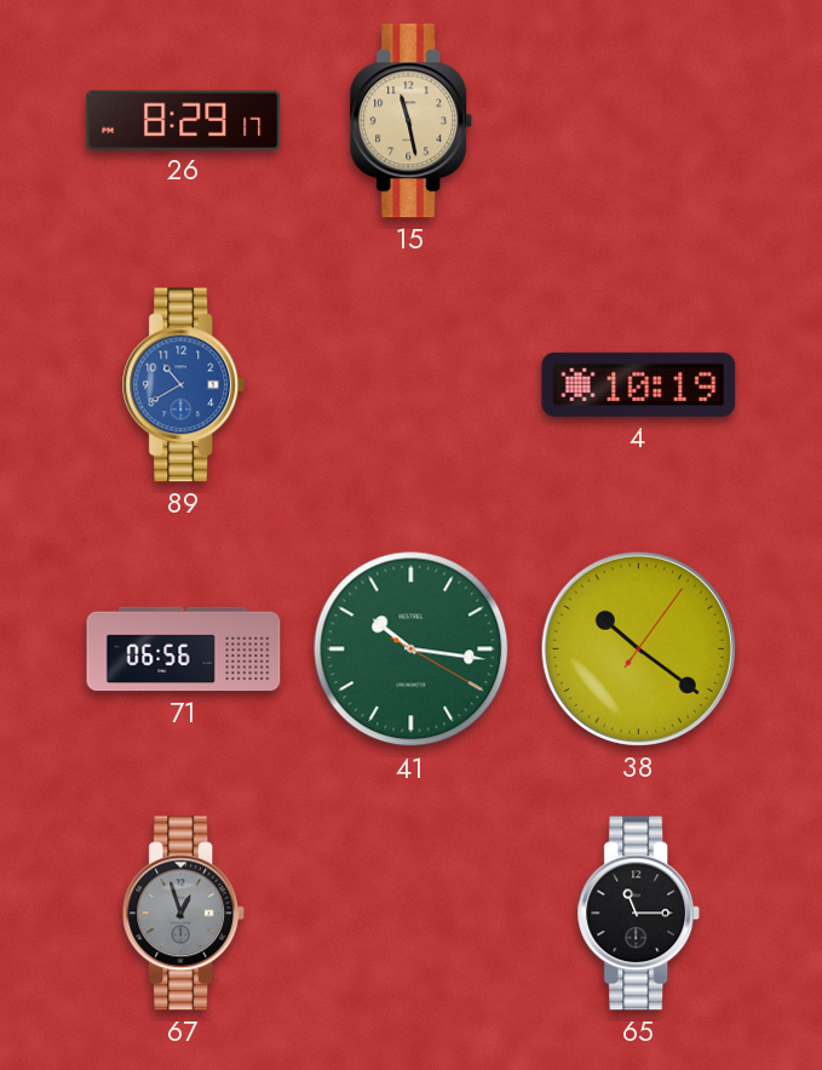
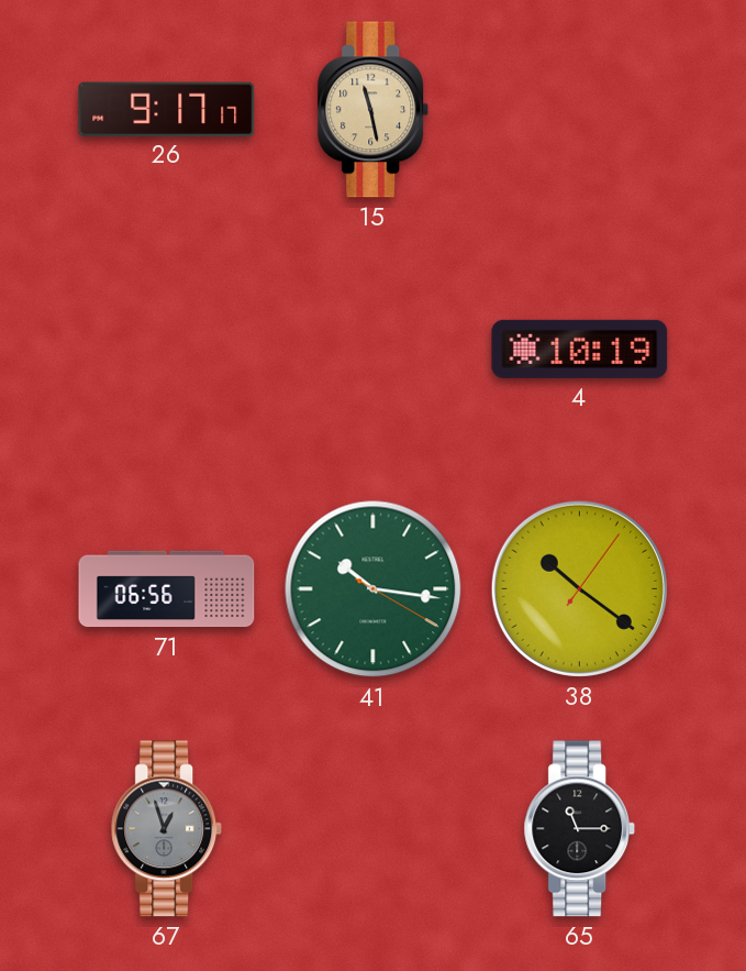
26: 8:29 -> 9:17 (167, 109)
89: 10:40 -> none (184, 385)
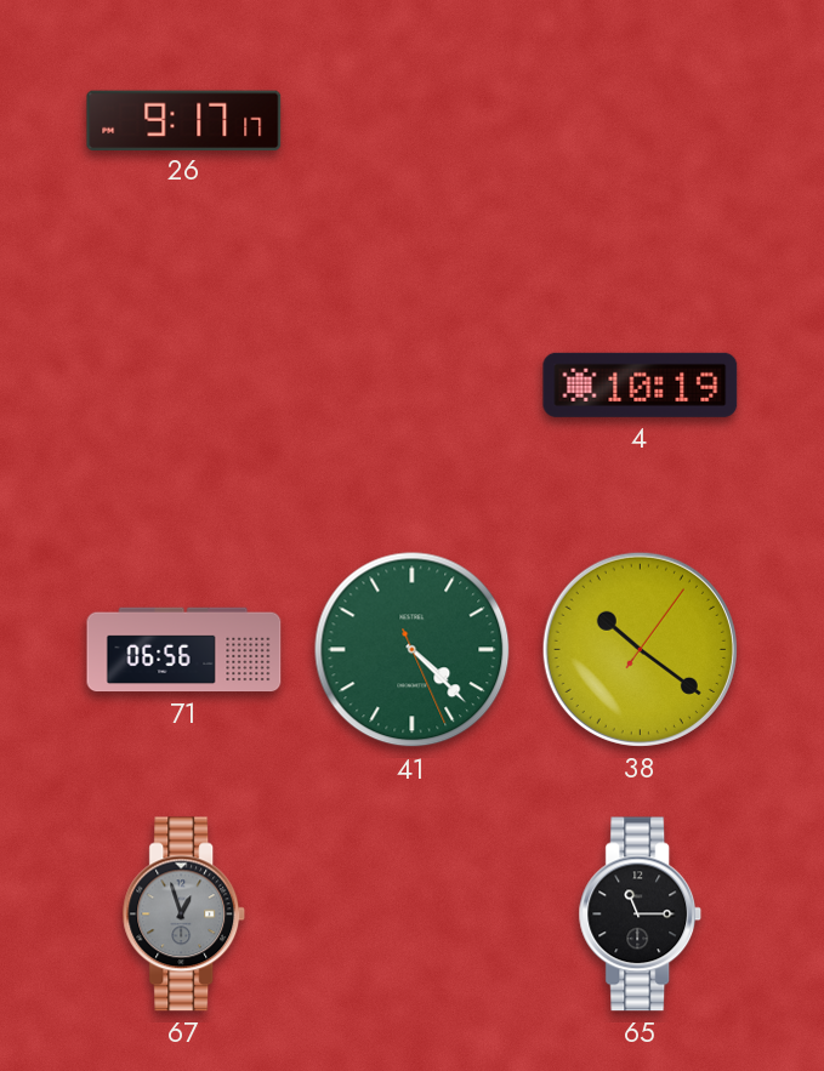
15: 11:28 -> none (374, 110)
41: 10:16 -> 4:22 (413, 650)
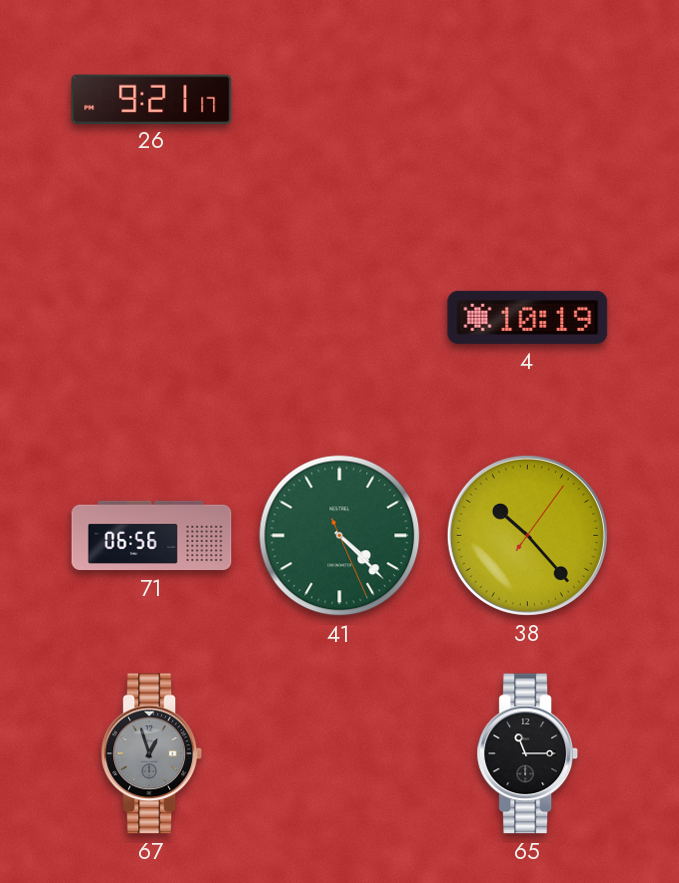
26: 9:17 -> 9:21 (152, 99)
38: 10:21 -> 10:23 (527, 535)
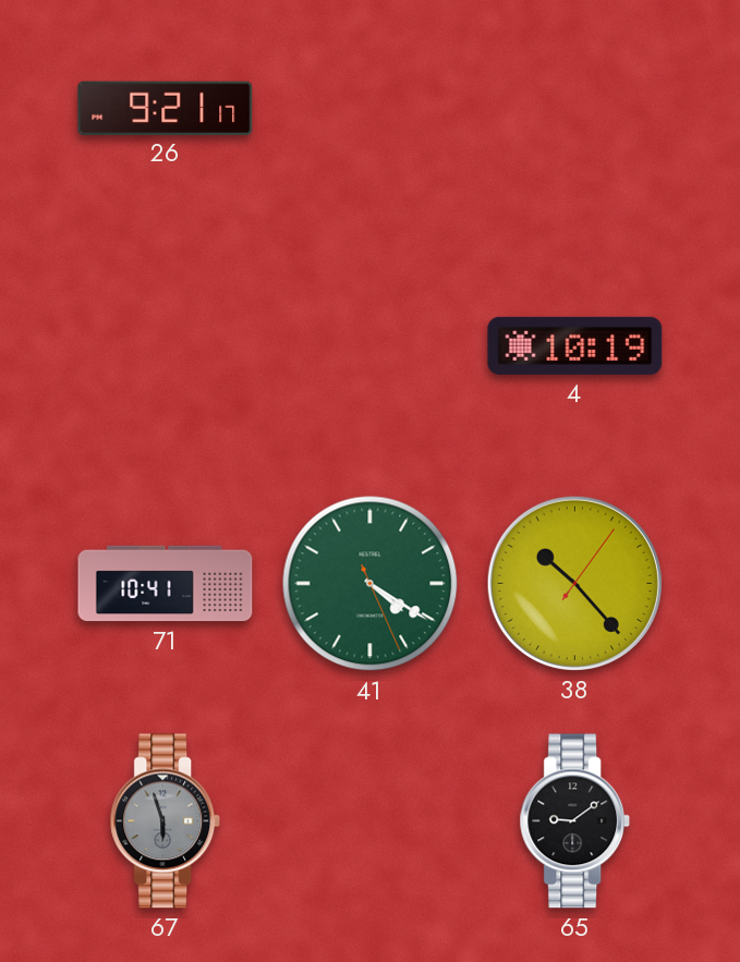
71: 06:56 -> 10:41 (166, 584)
41: 4:22 -> 4:20 (371, 584)
67: 12:57 -> 5:57 (166, 821)
65: 11:15 -> 9:09 (575, 821)
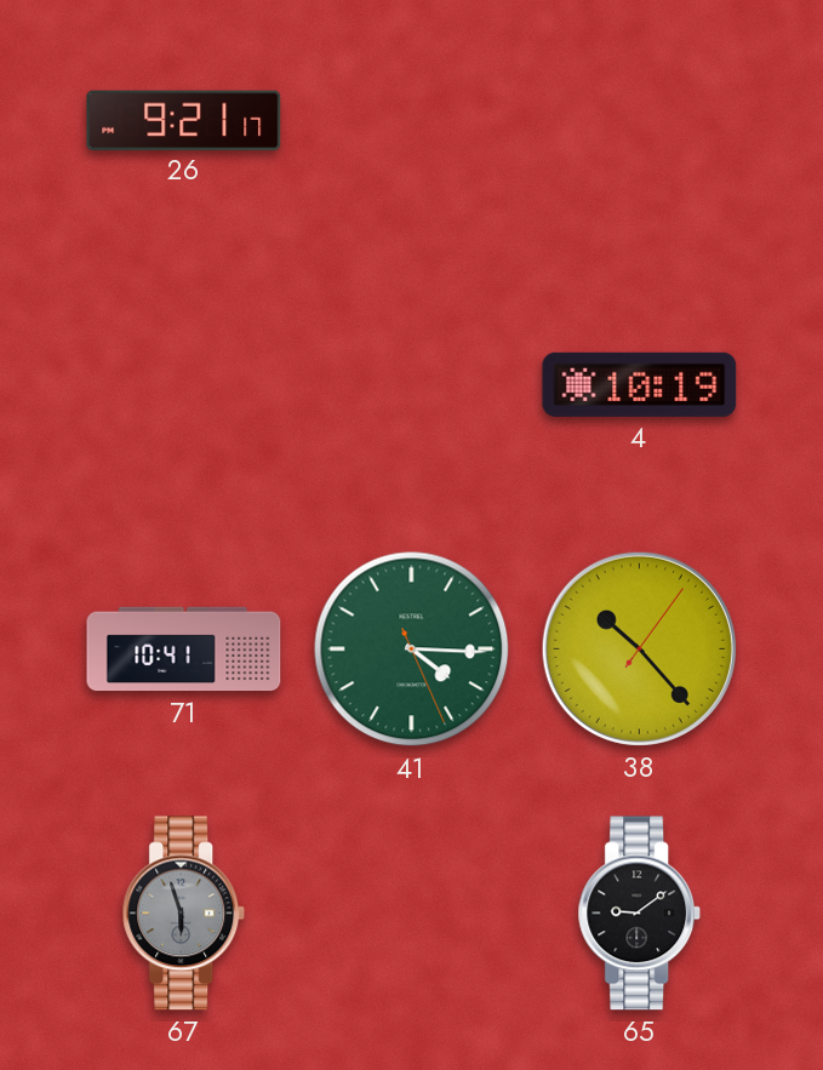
41: 4:20 -> 4:15 (412, 650)
